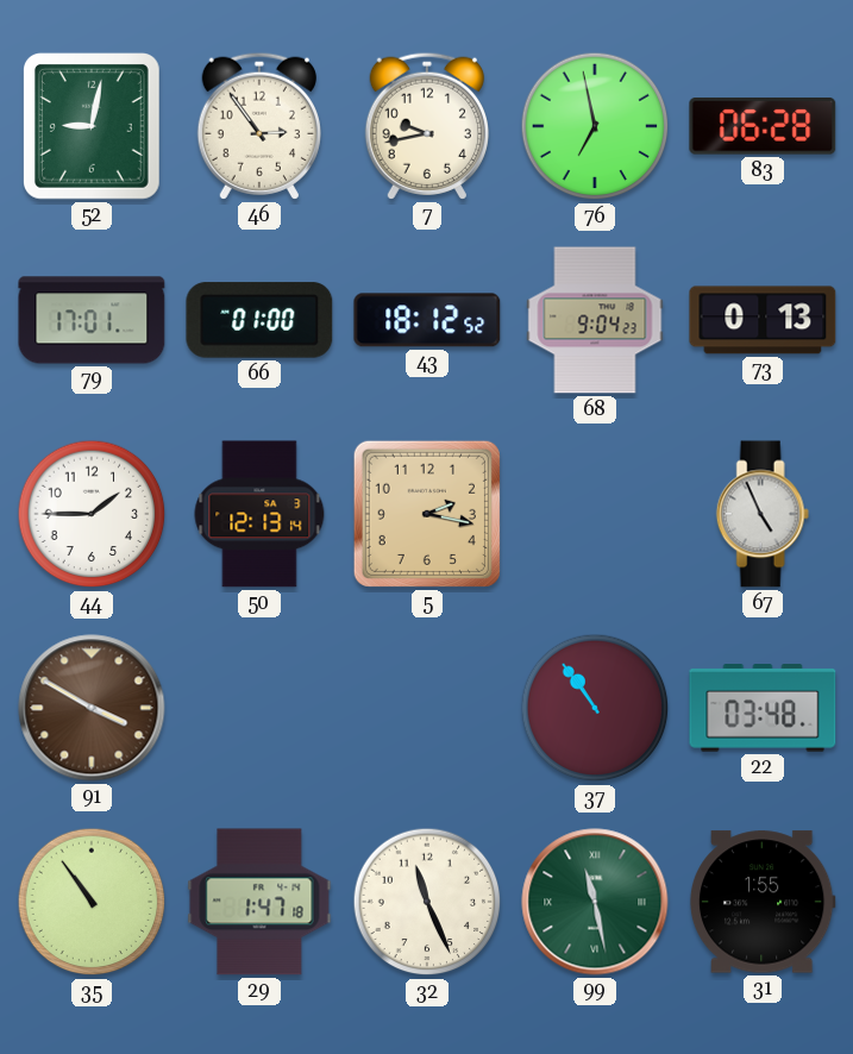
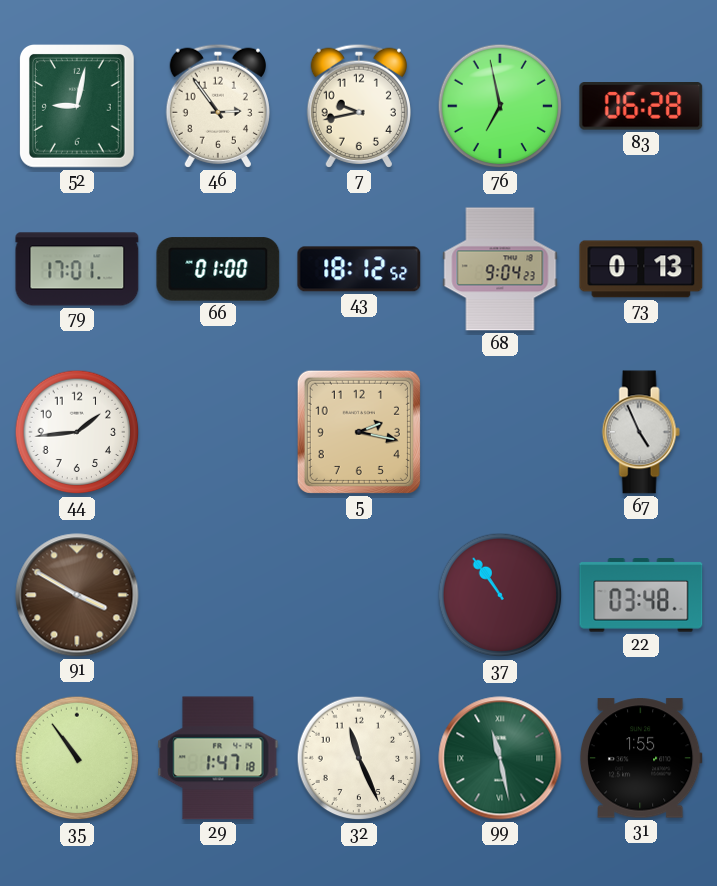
44: 1:45 -> 1:44 (77, 432)
50: 12:13 -> none (259, 514)
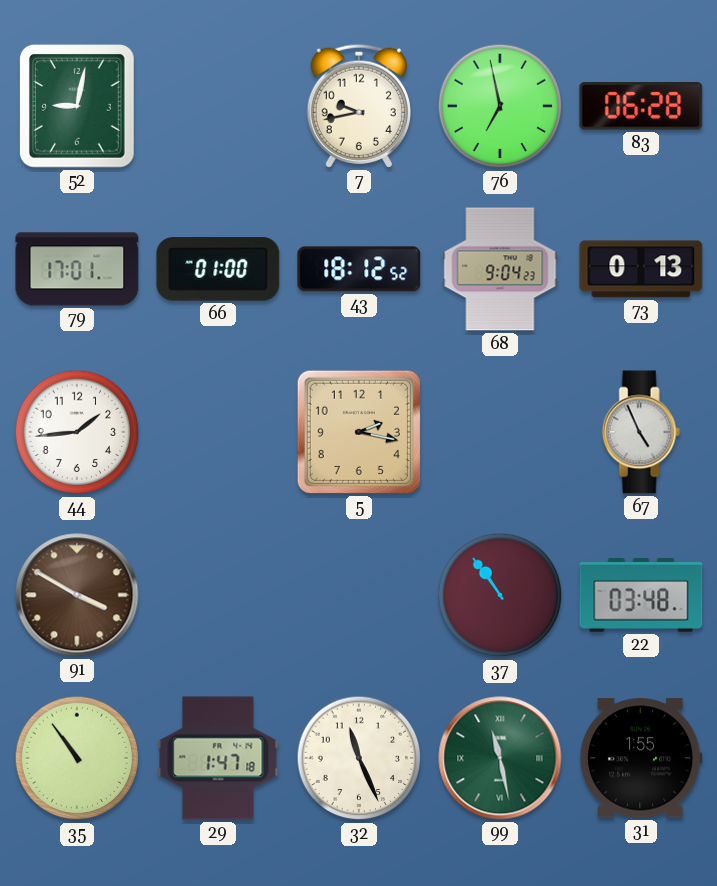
46: 2:54 -> none (218, 106)
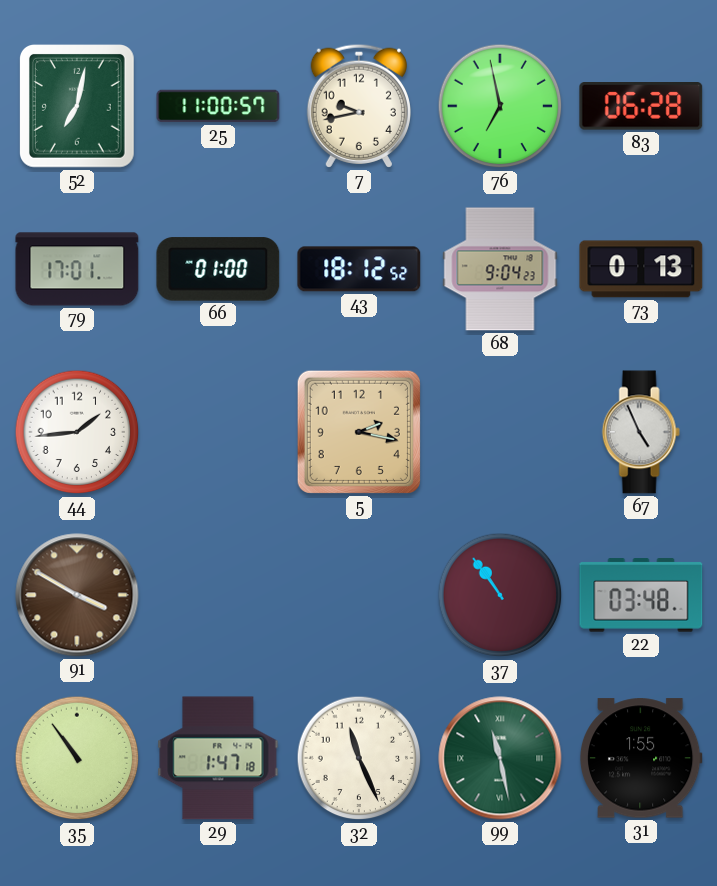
52: 9:02 -> 7:02 (77, 107)
25: none -> 11:00 (218, 106)
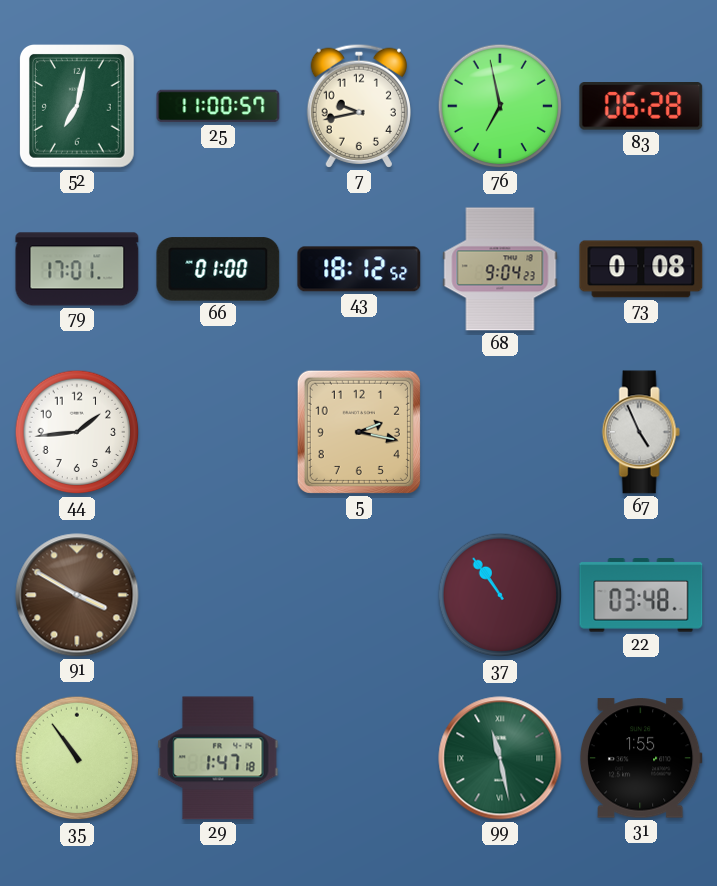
73: 0:13 -> 0:08 (641, 269)
32: 11:26 -> none (359, 758)
